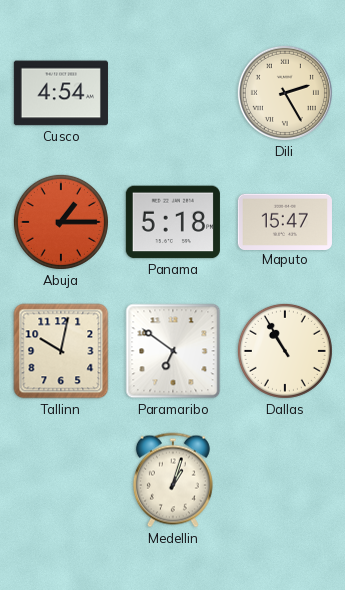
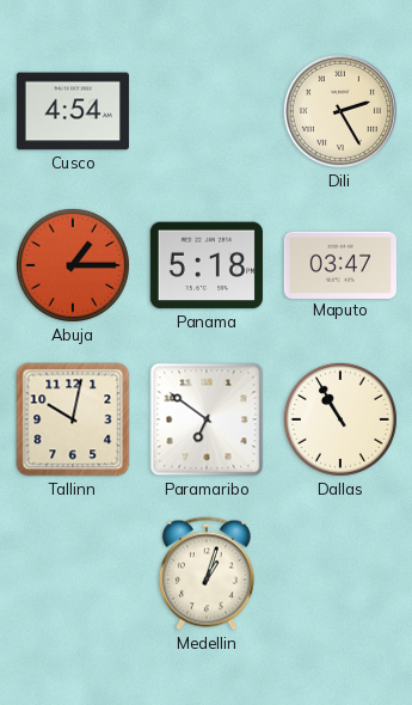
Maputo: 15:47 -> 03:47 (340, 264)
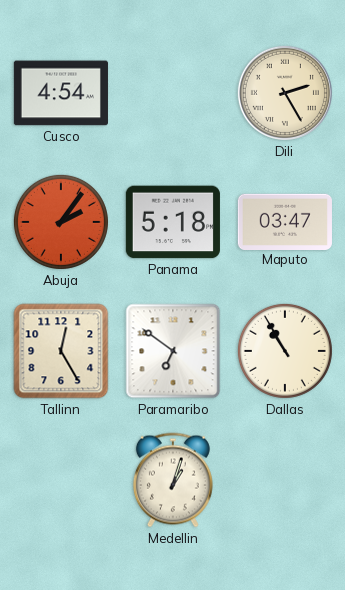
Abuja: 1:15 -> 2:06 (61, 222)
Tallinn: 10:02 -> 12:25 (61, 351)
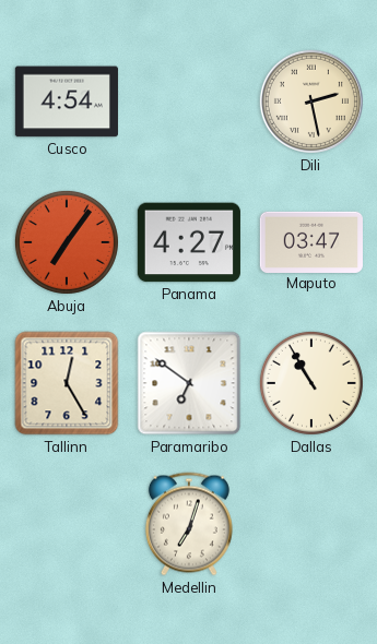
Dili: 2:25 -> 2:28 (311, 102)
Abuja: 2:06 -> 7:06 (67, 242)
Panama: 5:18 -> 4:27 (189, 242)
Medellin: 1:03 -> 7:03 (189, 524)
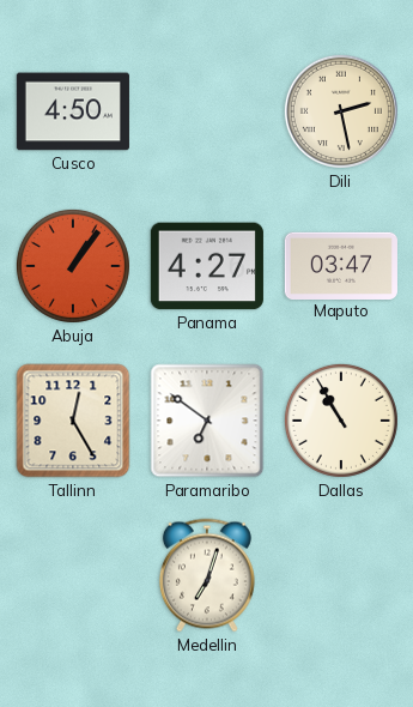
Cusco: 4:54 -> 4:50 (73, 111)
Abuja: 7:06 -> 1:06 (73, 266)
